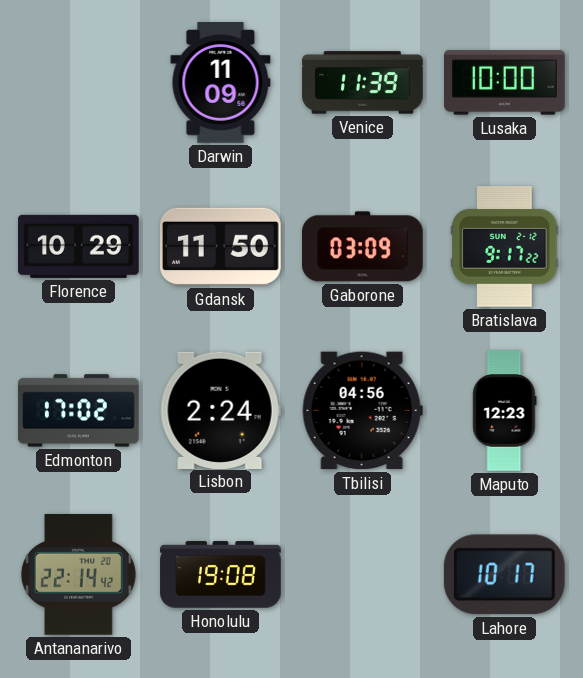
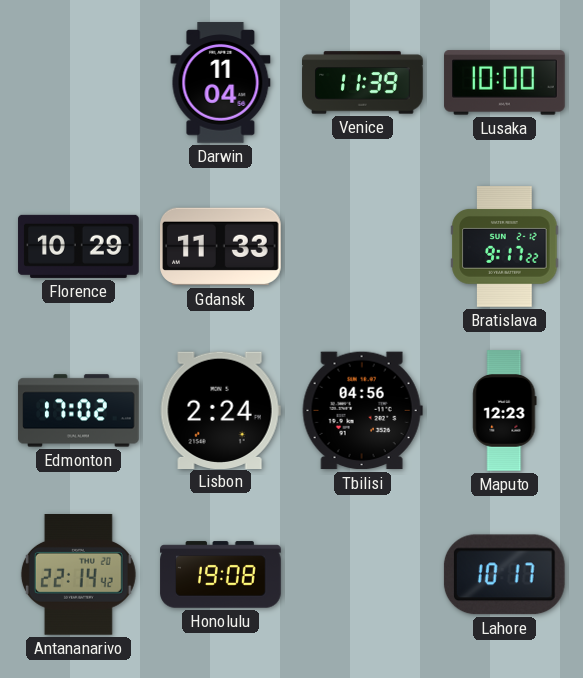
Darwin: 11:09 -> 11:04 (221, 83)
Gdansk: 11:50 -> 11:33 (221, 247)
Gaborone: 03:09 -> none (363, 247)
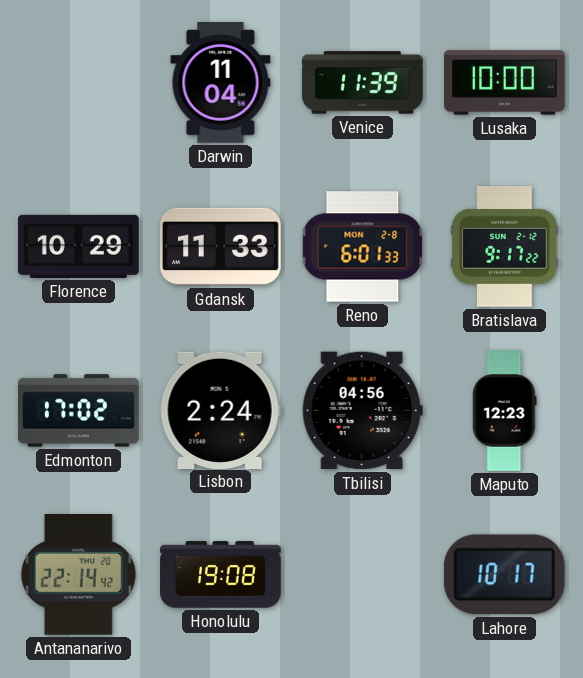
Reno: none -> 6:01 (363, 247)
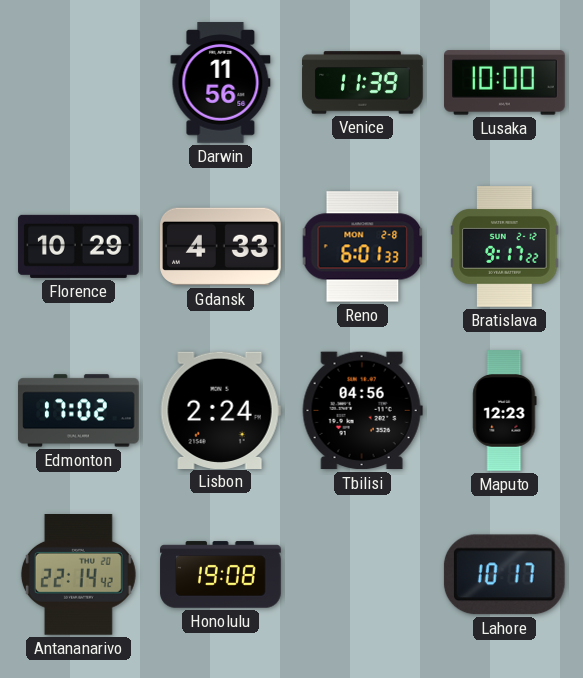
Darwin: 11:04 -> 11:56 (221, 83)
Gdansk: 11:33 -> 4:33 (221, 247)
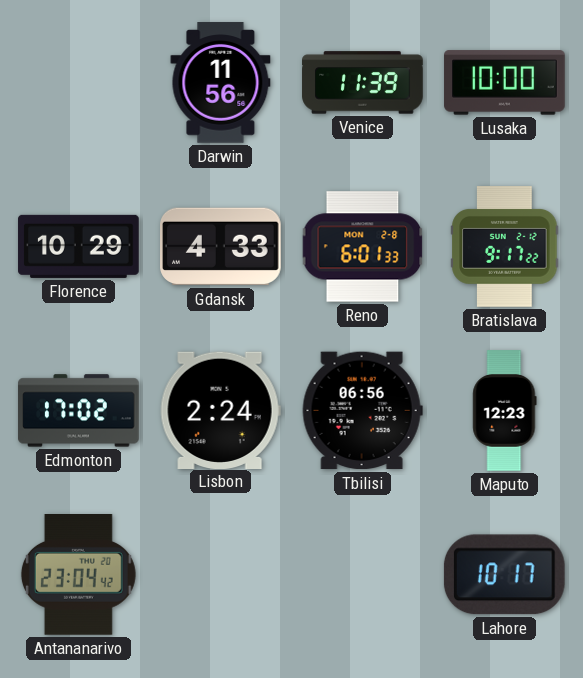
Tbilisi: 04:56 -> 06:56 (362, 411)
Antananarivo: 22:14 -> 23:04 (78, 575)
Honolulu: 19:08 -> none (221, 575)
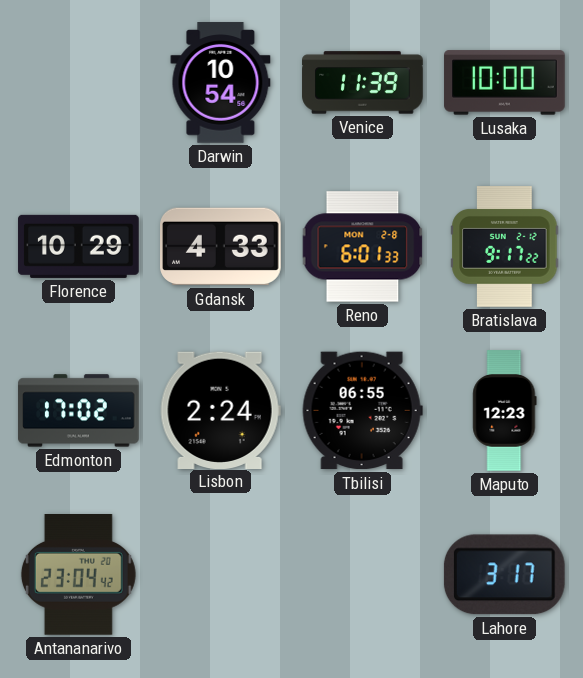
Darwin: 11:56 -> 10:54 (221, 83)
Tbilisi: 06:56 -> 06:55 (362, 411)
Lahore: 10:17 -> 3:17 (504, 575)
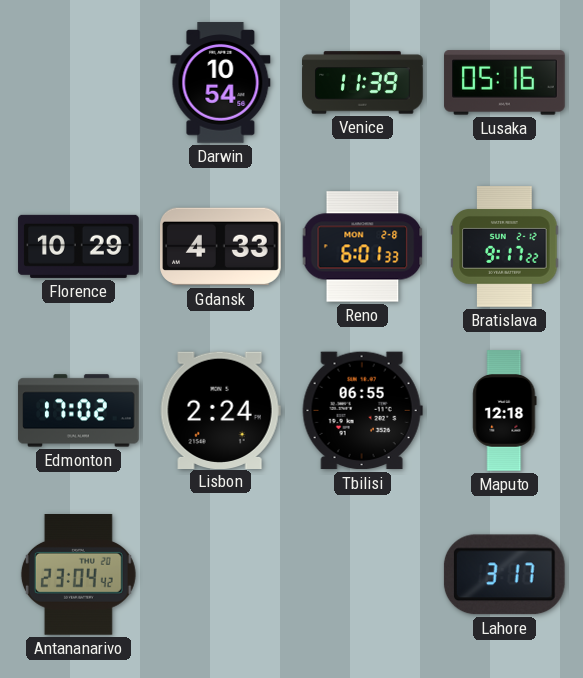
Lusaka: 10:00 -> 05:16 (505, 83)
Maputo: 12:23 -> 12:18 (505, 411)
